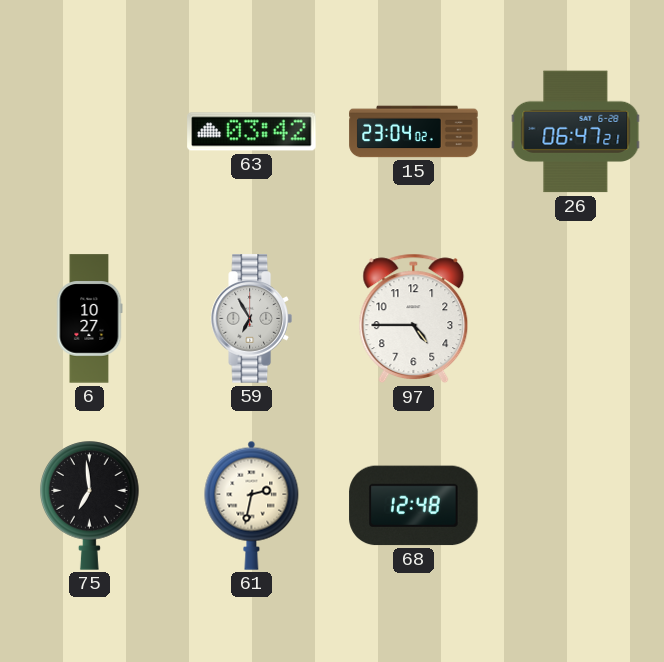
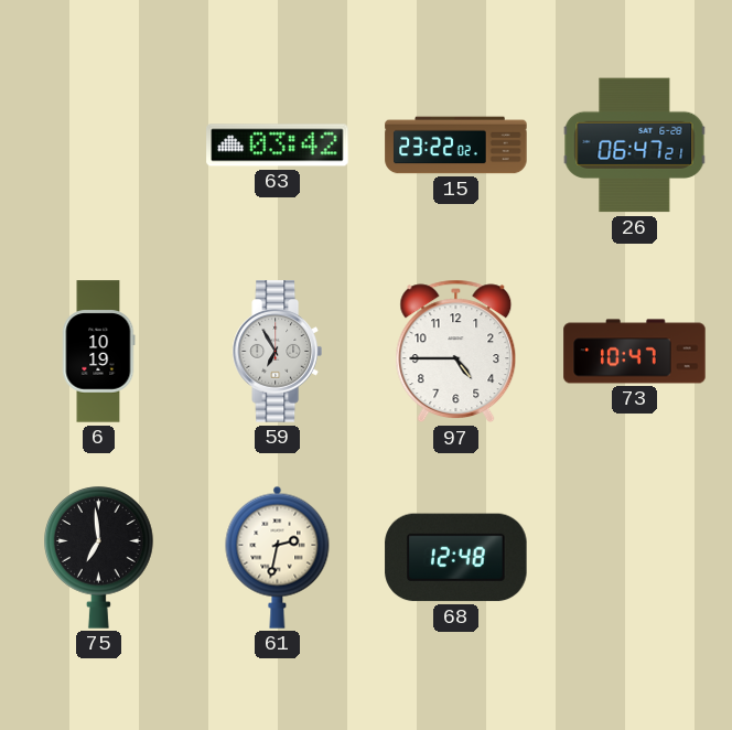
15: 23:04 -> 23:22 (456, 146)
6: 10:27 -> 10:19 (99, 352)
73: none -> 10:47 (635, 352)
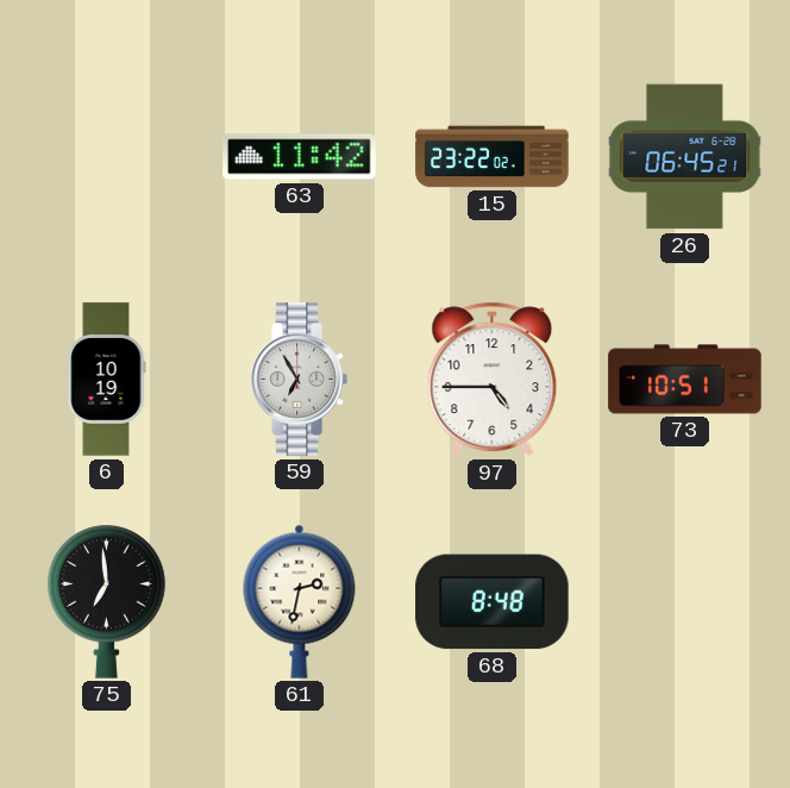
63: 03:42 -> 11:42 (300, 157)
26: 06:47 -> 06:45 (685, 157)
73: 10:47 -> 10:51 (685, 380)
68: 12:48 -> 8:48 (493, 602)
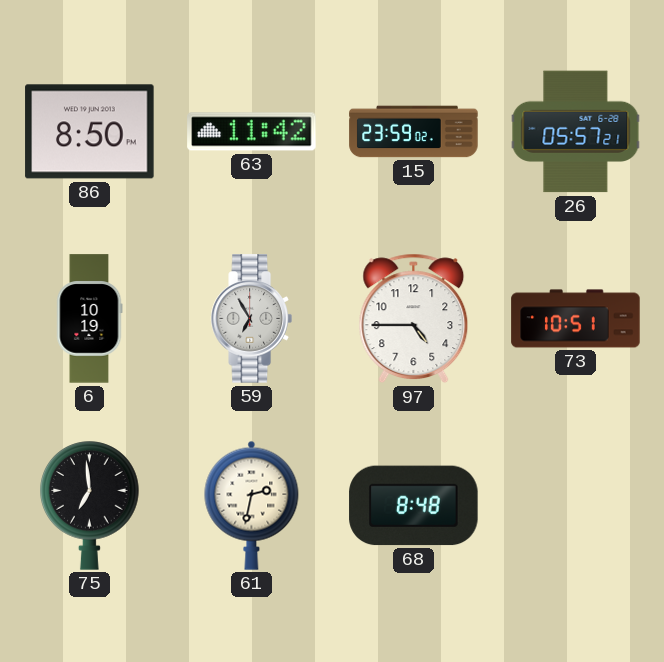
86: none -> 8:50 (90, 132)
15: 23:22 -> 23:59 (414, 132)
26: 06:45 -> 05:57 (576, 132)
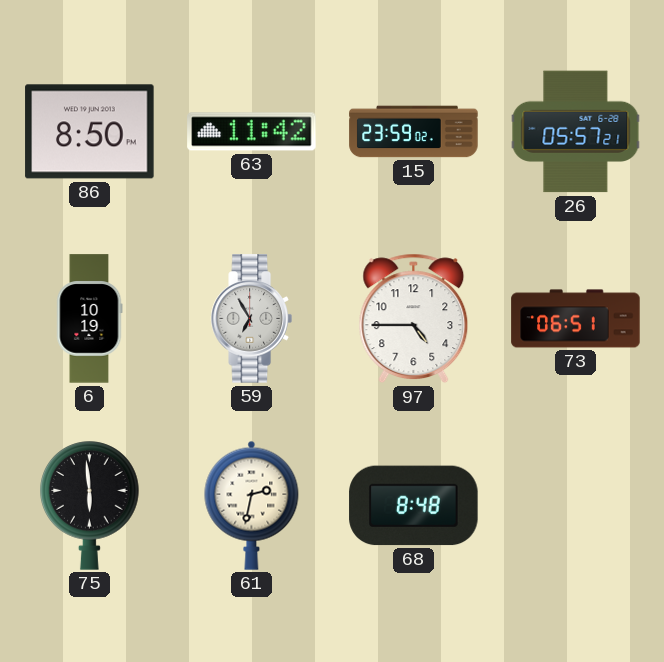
73: 10:51 -> 06:51 (576, 319)
75: 6:59 -> 5:59 (90, 506)
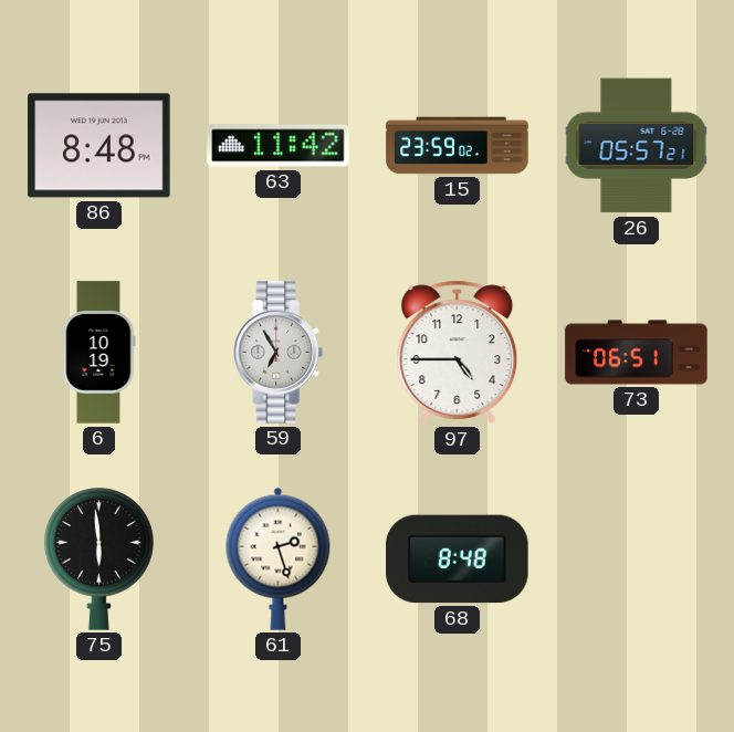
86: 8:50 -> 8:48 (99, 146)
61: 2:32 -> 2:27 (279, 558)
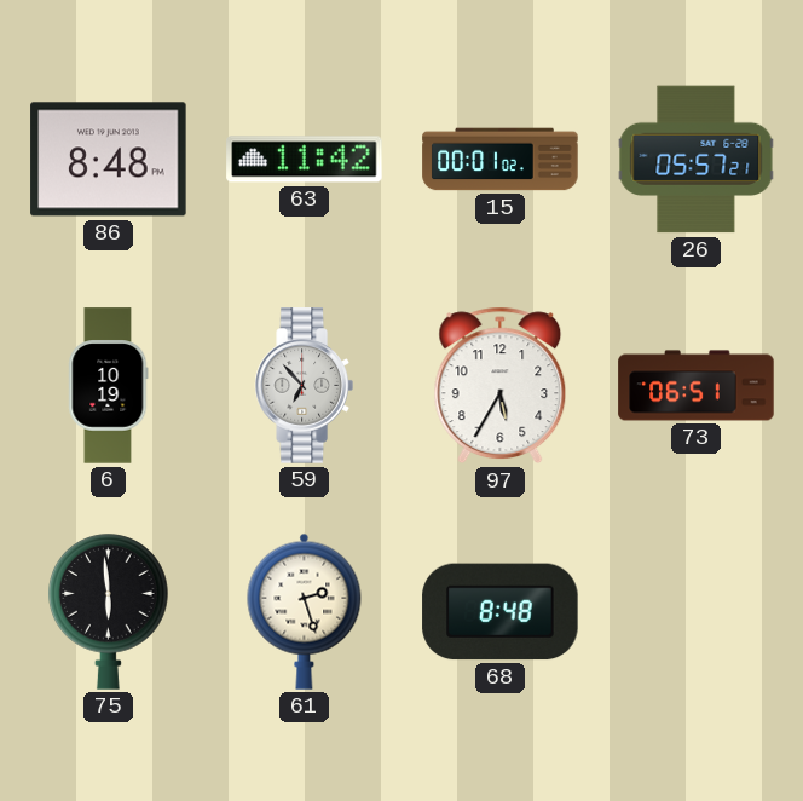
15: 23:59 -> 00:01 (501, 160)
59: 6:55 -> 6:53 (304, 386)
97: 4:45 -> 5:35 (501, 386)
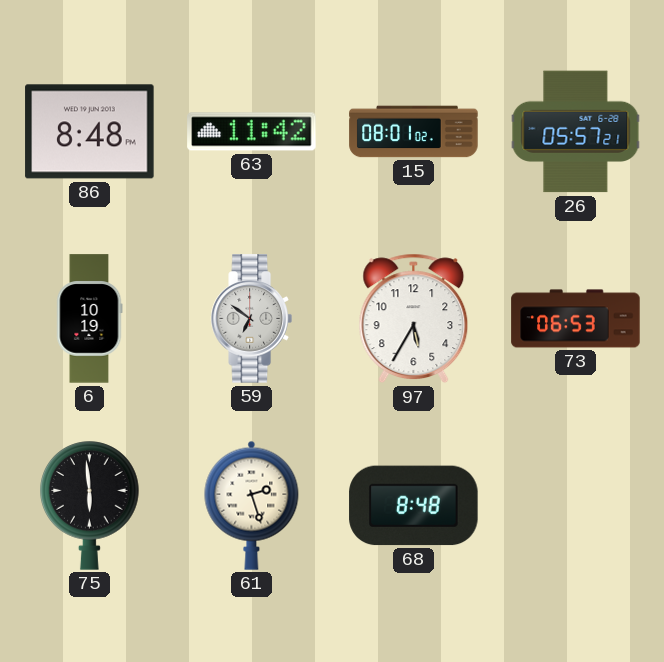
15: 00:01 -> 08:01 (414, 132)
59: 6:53 -> 6:51 (251, 319)
73: 06:51 -> 06:53 (576, 319)
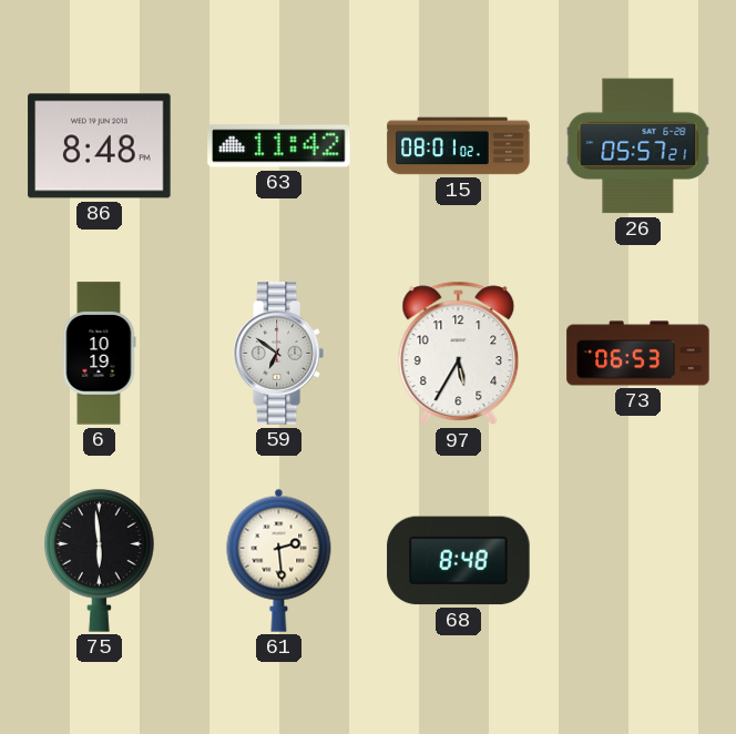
61: 2:27 -> 2:29 (279, 560)
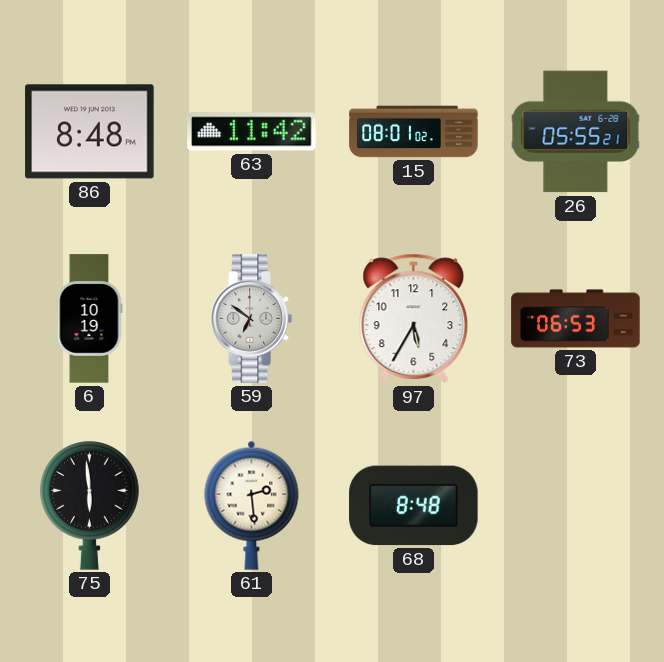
26: 05:57 -> 05:55 (576, 132)
